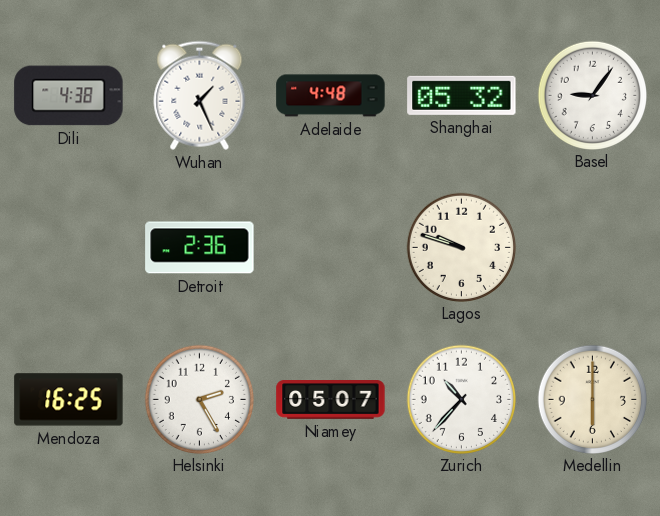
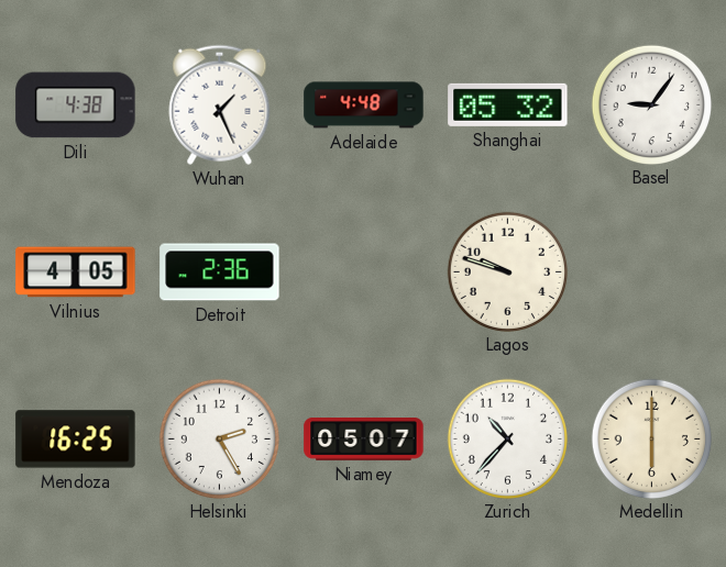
Vilnius: none -> 4:05 (76, 273)
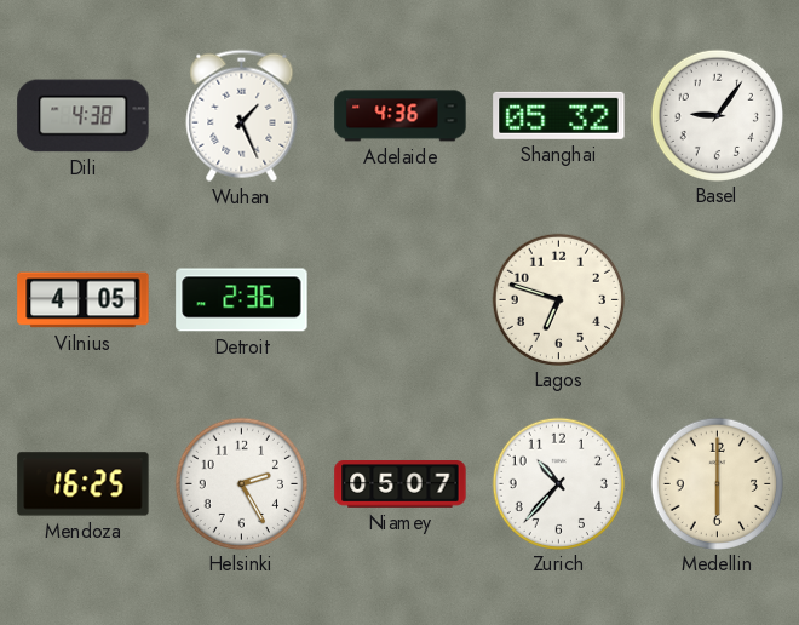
Adelaide: 4:48 -> 4:36 (401, 116)
Lagos: 9:48 -> 6:48 (558, 299)
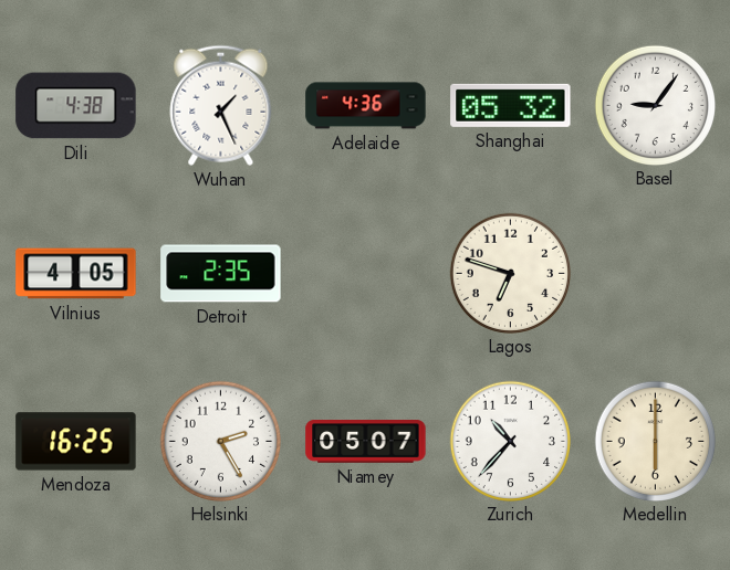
Detroit: 2:36 -> 2:35 (221, 274)
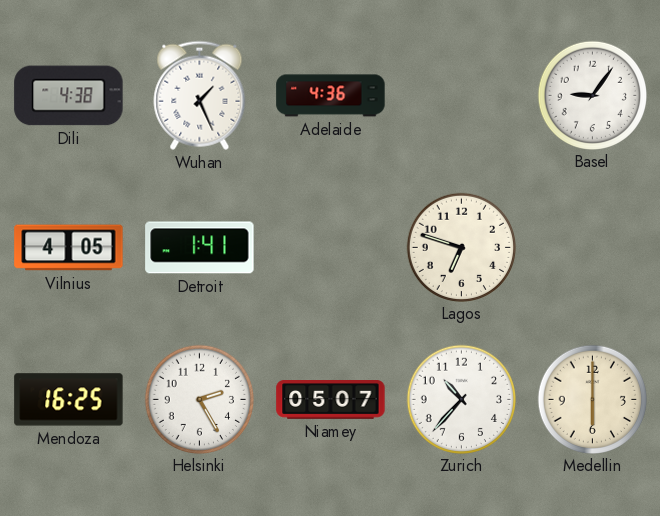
Shanghai: 05:32 -> none (511, 105)
Detroit: 2:35 -> 1:41 (200, 248)
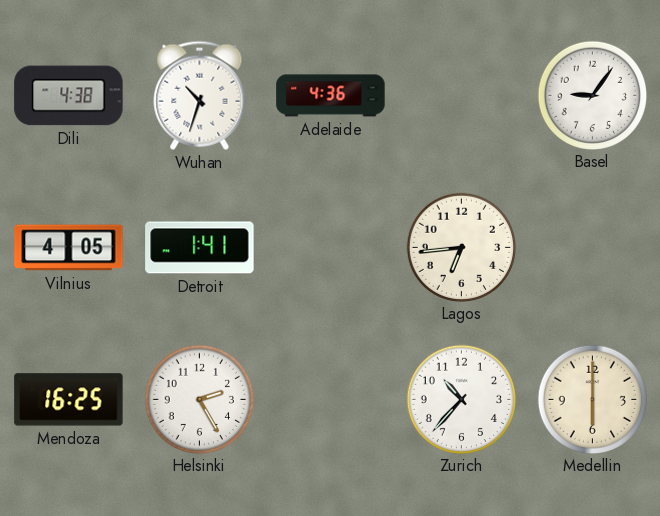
Wuhan: 1:26 -> 10:33 (200, 95)
Lagos: 6:48 -> 6:44 (461, 247)
Niamey: 05:07 -> none (331, 400)
